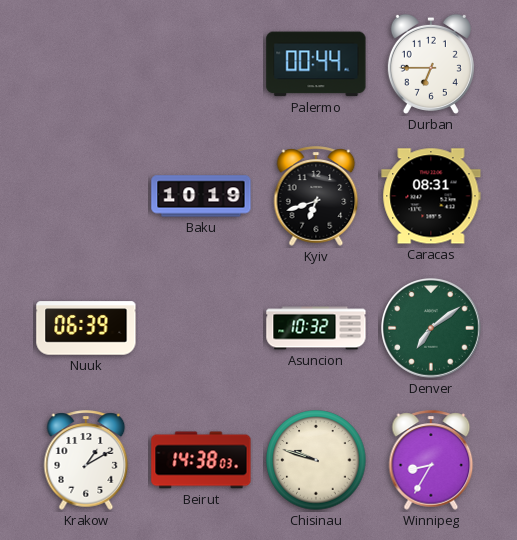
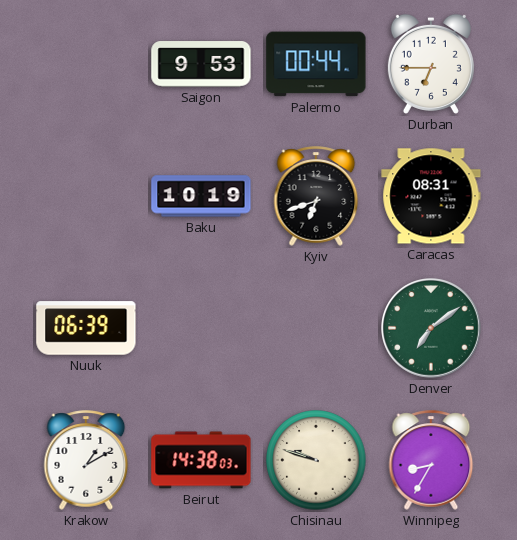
Saigon: none -> 9:53 (201, 64)
Asuncion: 10:32 -> none (316, 328)
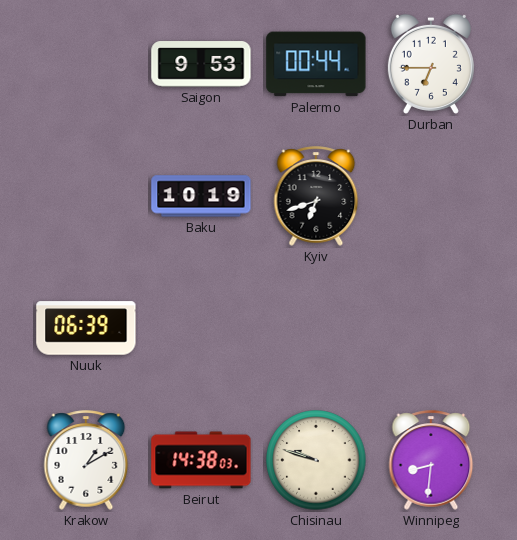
Caracas: 08:31 -> none (431, 196)
Denver: 7:09 -> none (432, 329)
Winnipeg: 8:35 -> 8:31 (431, 460)
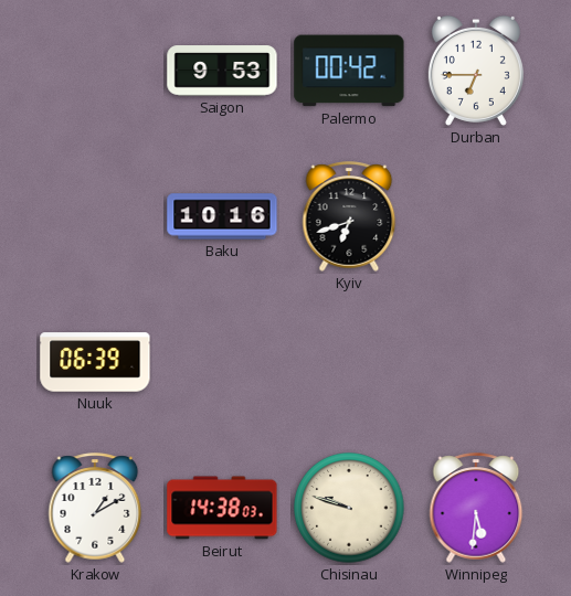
Palermo: 00:44 -> 00:42 (349, 71)
Baku: 10:19 -> 10:16 (222, 216)
Winnipeg: 8:31 -> 5:31 (476, 508)
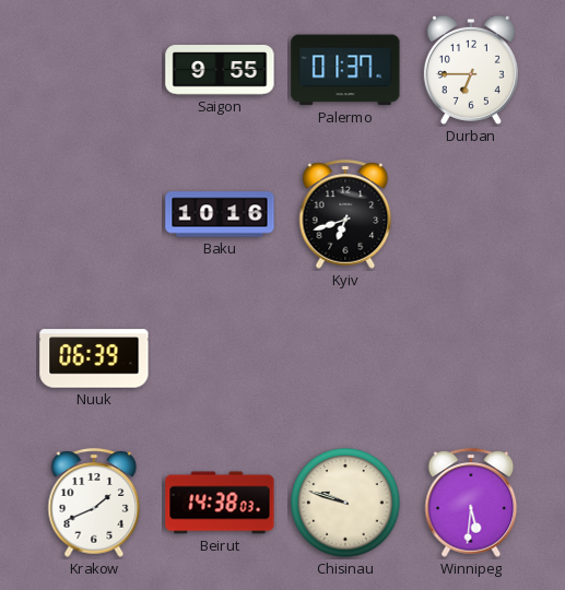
Saigon: 9:53 -> 9:55 (220, 70)
Palermo: 00:42 -> 01:37 (345, 70)
Krakow: 1:10 -> 1:41 (94, 503)
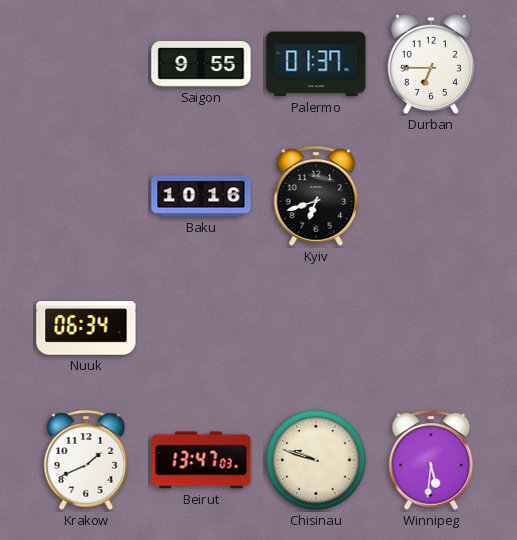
Nuuk: 06:39 -> 06:34 (86, 328)
Beirut: 14:38 -> 13:47 (201, 460)
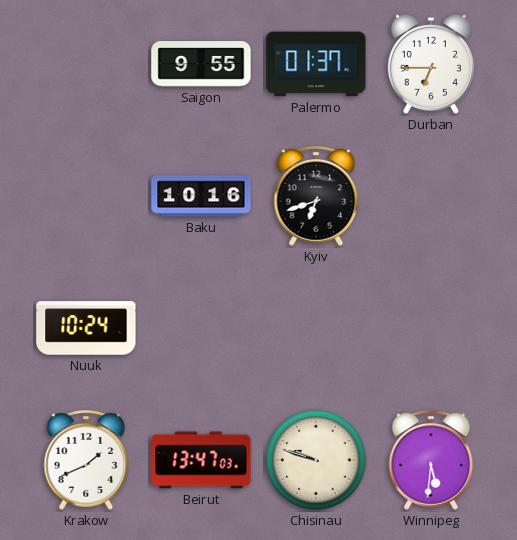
Nuuk: 06:34 -> 10:24 (86, 328)
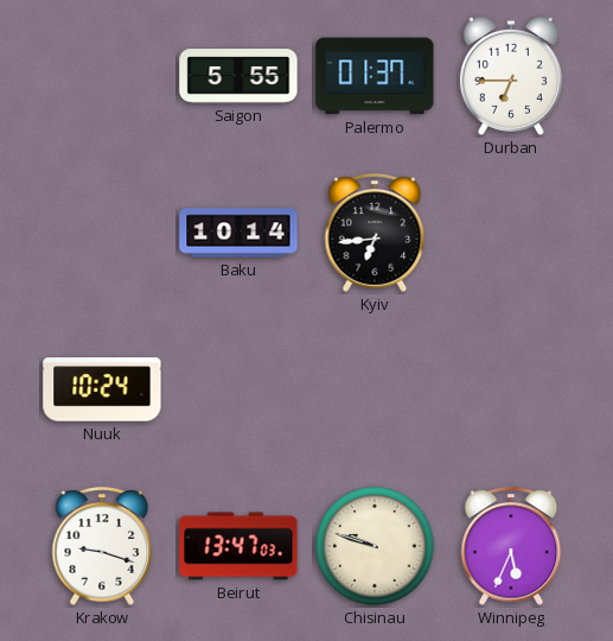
Saigon: 9:55 -> 5:55 (238, 76)
Baku: 10:16 -> 10:14 (238, 233)
Kyiv: 6:42 -> 6:44 (375, 233)
Krakow: 1:41 -> 9:18 (102, 546)
Winnipeg: 5:31 -> 5:34 (511, 546)
